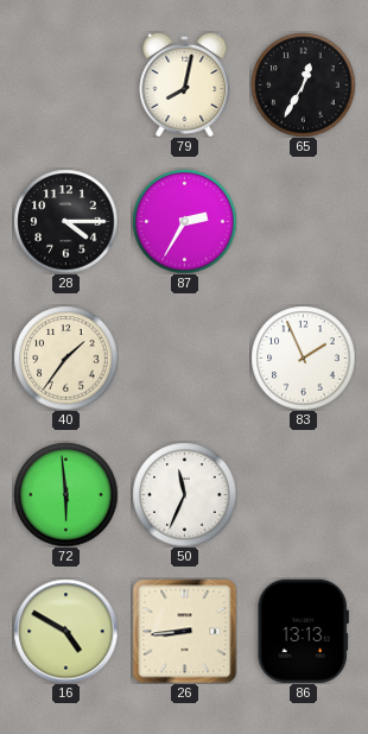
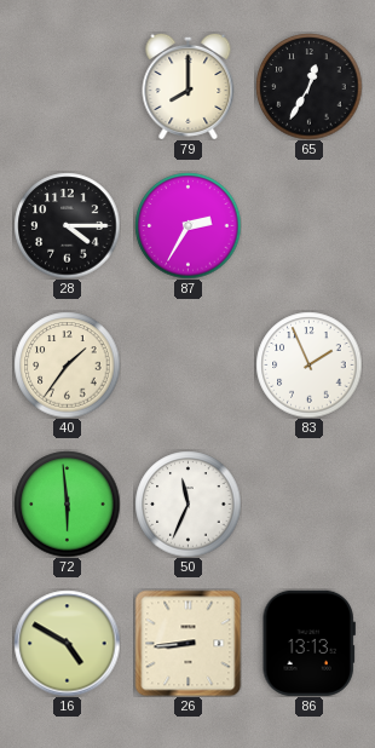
79: 8:02 -> 8:00 (189, 86)
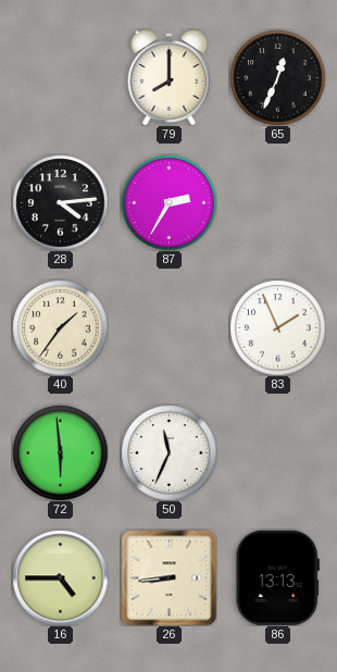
65: 12:35 -> 12:34 (277, 77)
28: 4:15 -> 4:14 (60, 202)
16: 4:50 -> 4:45 (60, 577)
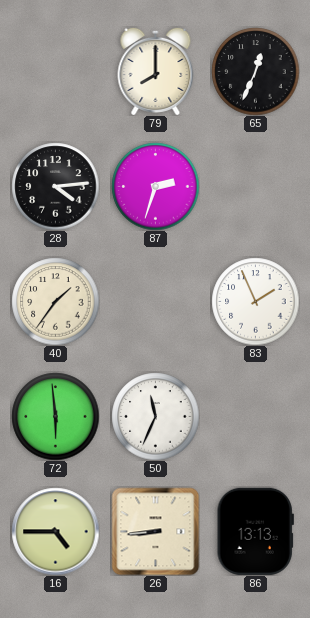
87: 2:35 -> 2:33 (155, 186)
